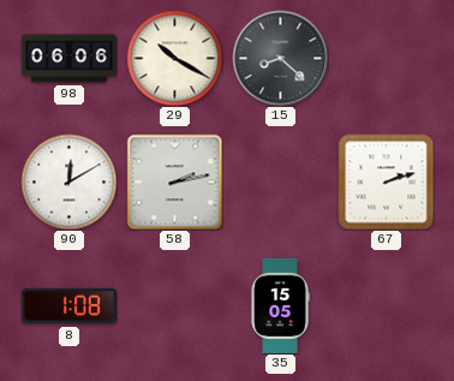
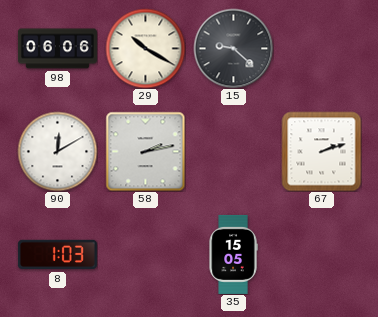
15: 8:22 -> 9:22 (233, 48)
8: 1:08 -> 1:03 (57, 255)
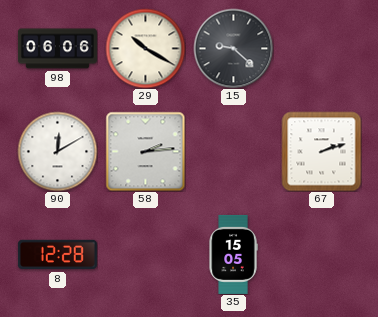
58: 2:13 -> 2:14 (145, 151)
8: 1:03 -> 12:28 (57, 255)
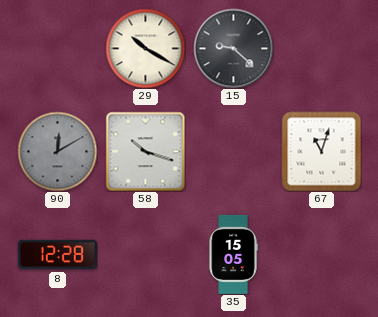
98: 06:06 -> none (57, 49)
90 dial: white -> grey (57, 151)
58: 2:14 -> 10:18 (145, 151)
67: 2:12 -> 11:03 (321, 151)
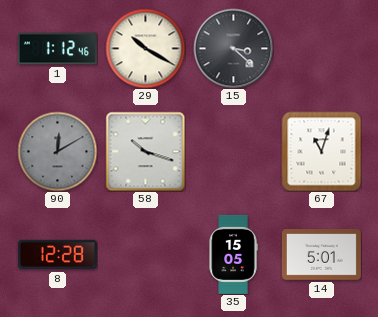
1: none -> 1:12 (57, 49)
15: 9:22 -> 3:22 (233, 48)
14: none -> 5:01 (321, 255)
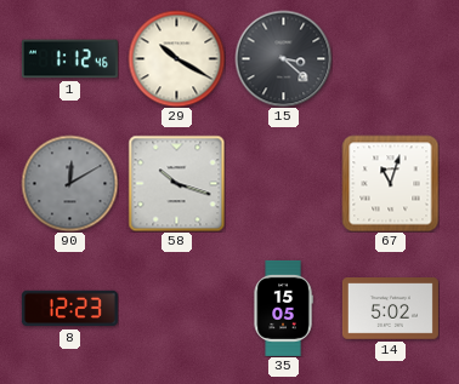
8: 12:28 -> 12:23 (69, 309)
14: 5:01 -> 5:02 (390, 309)
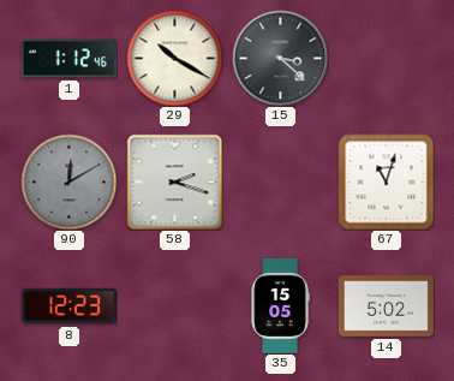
58: 10:18 -> 2:18 (174, 181)
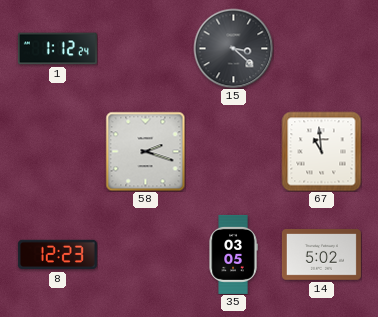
1: 1:12:46 -> 1:12:24 (57, 49)
29: 10:20 -> none (174, 58)
90: 12:10 -> none (68, 181)
67: 11:03 -> 10:59 (321, 151)
35: 15:05 -> 03:05 (233, 254)
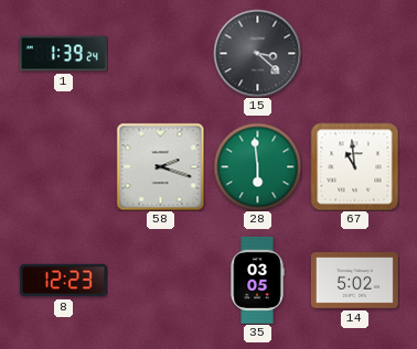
1: 1:12 -> 1:39 (63, 54)
28: none -> 5:59 (257, 166)
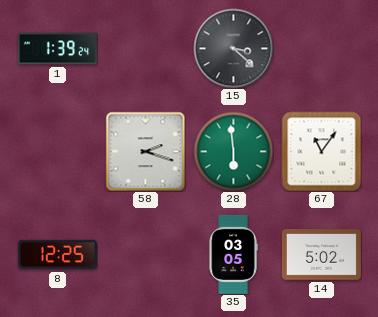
67: 10:59 -> 11:06 (321, 151)
8: 12:23 -> 12:25 (57, 255)
